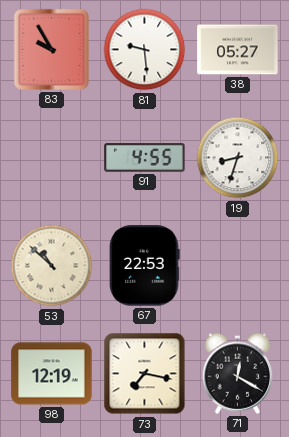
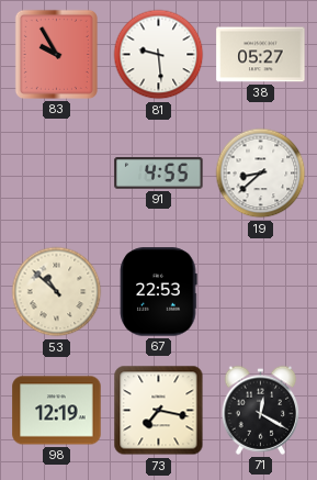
19: 8:33 -> 8:38 (261, 174)
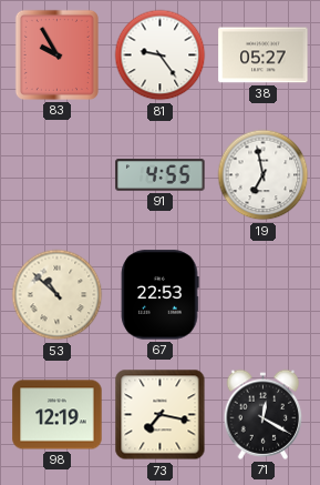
81: 9:29 -> 9:24 (161, 55)
19: 8:38 -> 6:58 (264, 175)
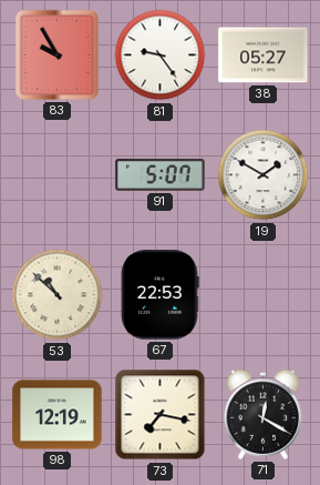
91: 4:55 -> 5:07 (161, 175)
19: 6:58 -> 1:50 (264, 175)
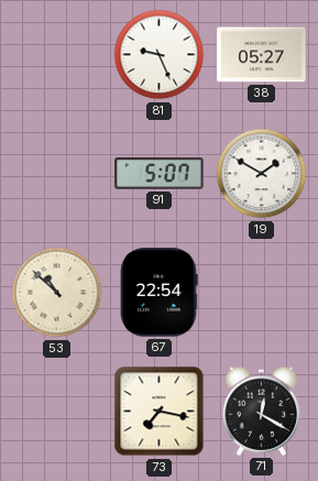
83: 9:55 -> none (56, 54)
81: 9:24 -> 9:26 (160, 55)
67: 22:53 -> 22:54 (160, 293)
98: 12:19 -> none (58, 415)
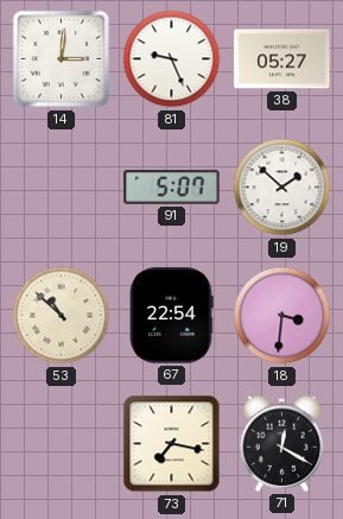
14: none -> 3:01 (62, 59)
19: 1:50 -> 1:52 (282, 188)
18: none -> 3:31 (282, 316)
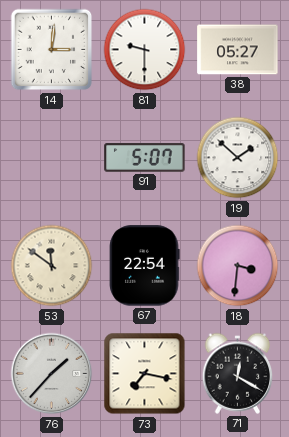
81: 9:26 -> 9:30 (145, 50)
53: 10:52 -> 11:51 (52, 266)
76: none -> 1:37 (52, 374)
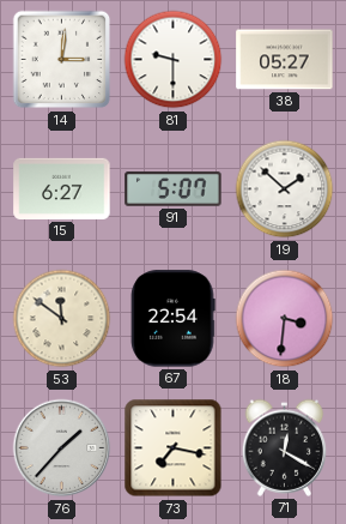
15: none -> 6:27 (62, 188)
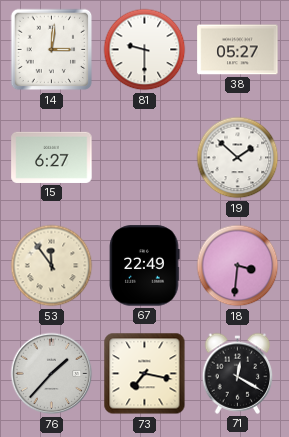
91: 5:07 -> none (174, 189)
53: 11:51 -> 11:54 (52, 266)
67: 22:54 -> 22:49 (145, 266)
